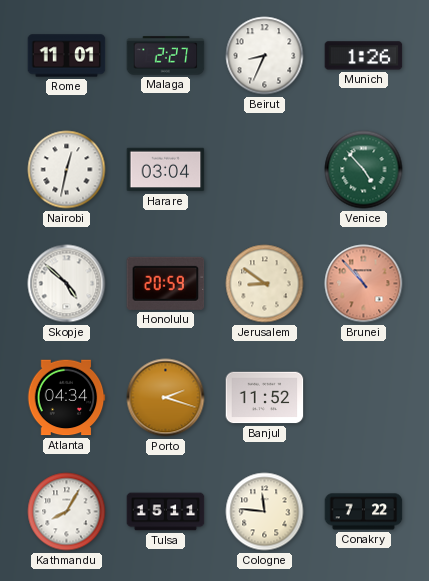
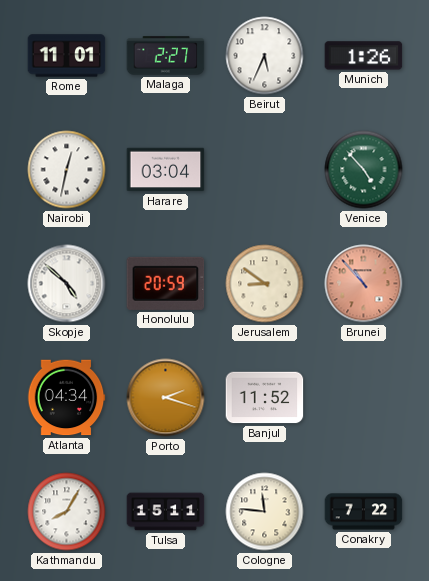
Beirut: 8:34 -> 5:34 (265, 56)
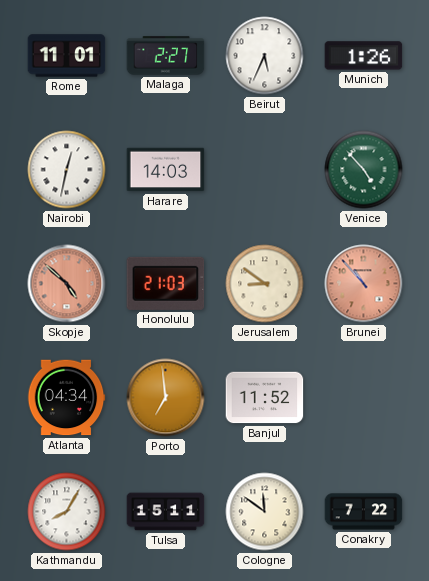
Harare: 03:04 -> 14:03 (166, 170)
Skopje dial: white -> salmon (67, 284)
Honolulu: 20:59 -> 21:03 (166, 283)
Porto: 2:18 -> 6:59 (166, 398)
Cologne: 11:46 -> 11:51 (265, 512)
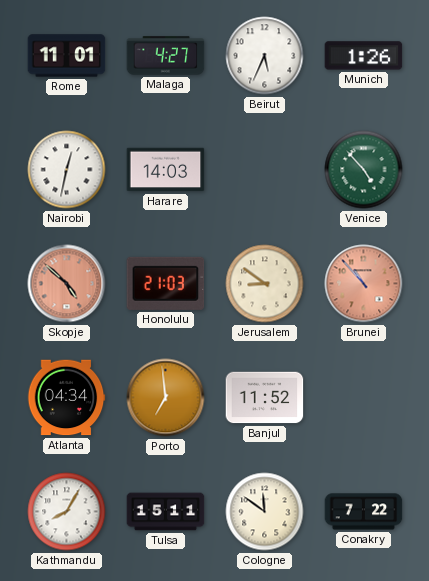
Malaga: 2:27 -> 4:27 (166, 56)
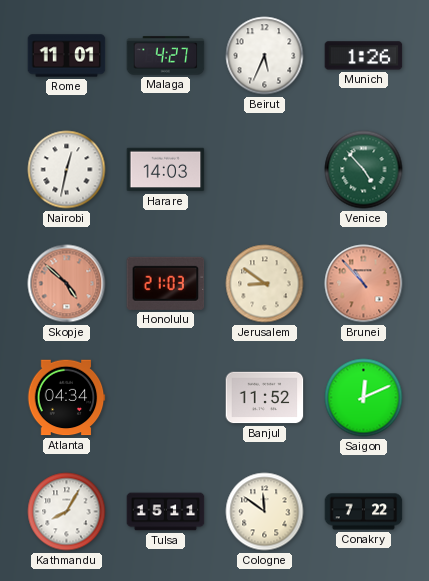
Porto: 6:59 -> none (166, 398)
Saigon: none -> 12:11 (364, 398)
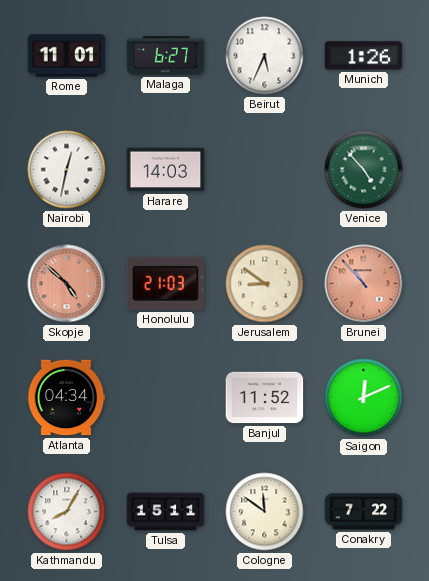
Malaga: 4:27 -> 6:27 (166, 56)
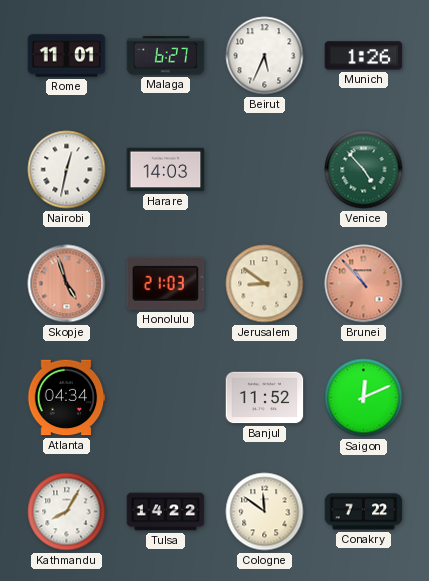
Skopje: 4:52 -> 4:57 (67, 284)
Tulsa: 15:11 -> 14:22 (166, 512)
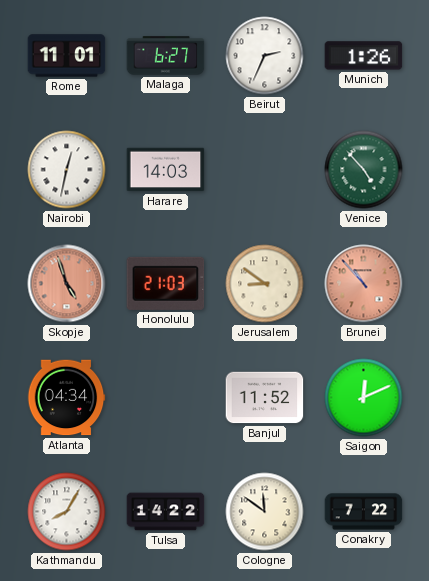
Beirut: 5:34 -> 2:34 (265, 56)
